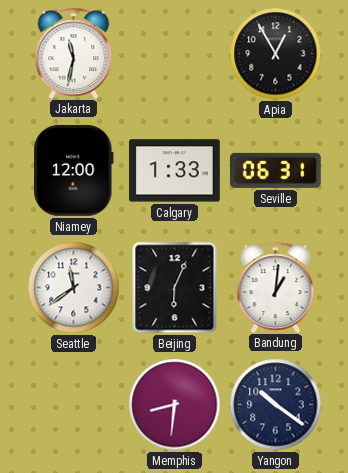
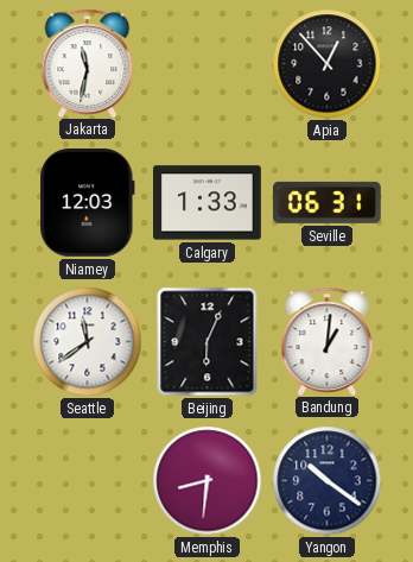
Apia: 12:55 -> 12:53 (328, 64)
Niamey: 12:00 -> 12:03 (88, 202)
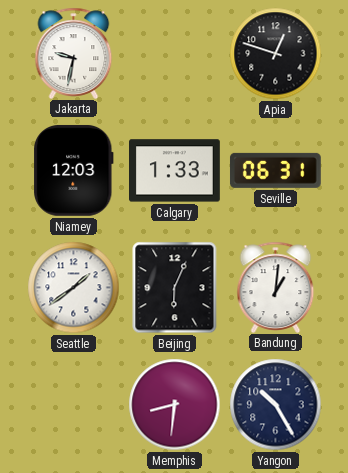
Jakarta: 11:32 -> 9:32 (74, 53)
Apia: 12:53 -> 12:48 (276, 54)
Seattle: 11:39 -> 1:39 (74, 288)
Yangon: 10:21 -> 10:25 (276, 405)
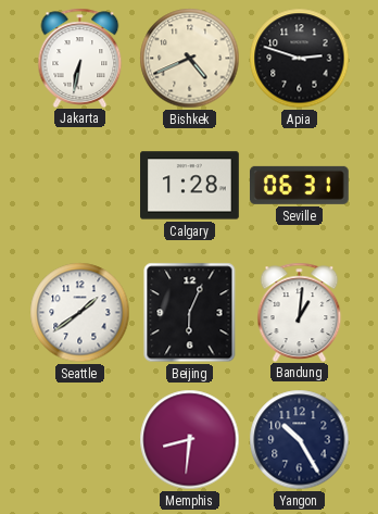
Jakarta: 9:32 -> 6:32 (80, 58)
Bishkek: none -> 4:41 (190, 59)
Apia: 12:48 -> 2:48 (300, 59)
Niamey: 12:03 -> none (74, 170)
Calgary: 1:33 -> 1:28 (190, 186)
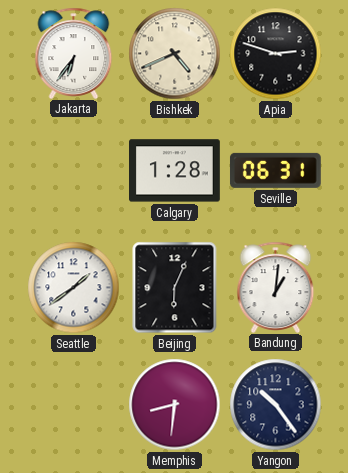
Jakarta: 6:32 -> 6:36 (74, 53)
Yangon: 10:25 -> 10:24 (276, 405)
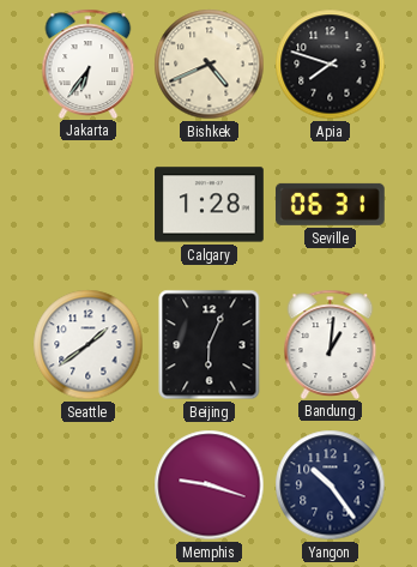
Apia: 2:48 -> 7:48 (331, 65)
Memphis: 8:31 -> 9:18 (210, 485)
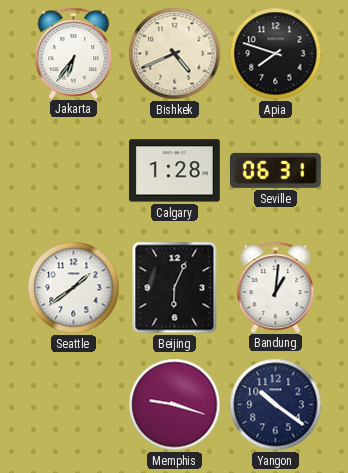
Yangon: 10:24 -> 10:21 (276, 405)
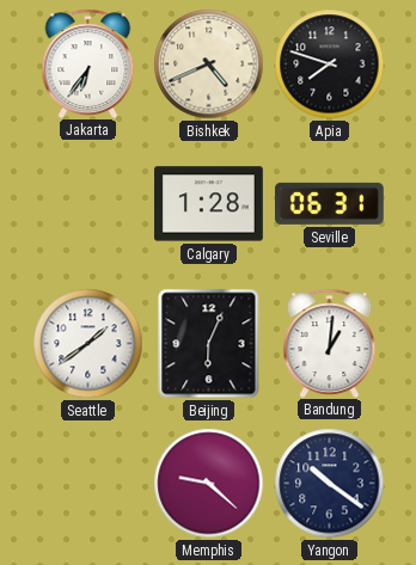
Memphis: 9:18 -> 9:22 (209, 484)
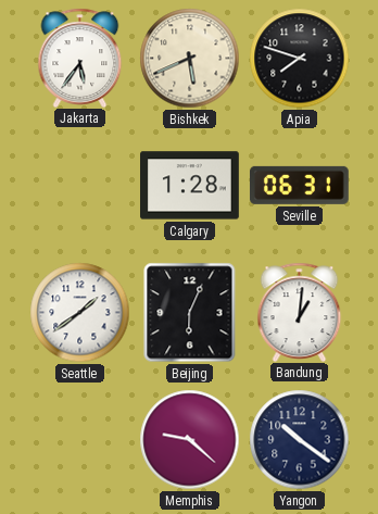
Jakarta: 6:36 -> 5:36 (80, 58)
Bishkek: 4:41 -> 5:41 (190, 59)
